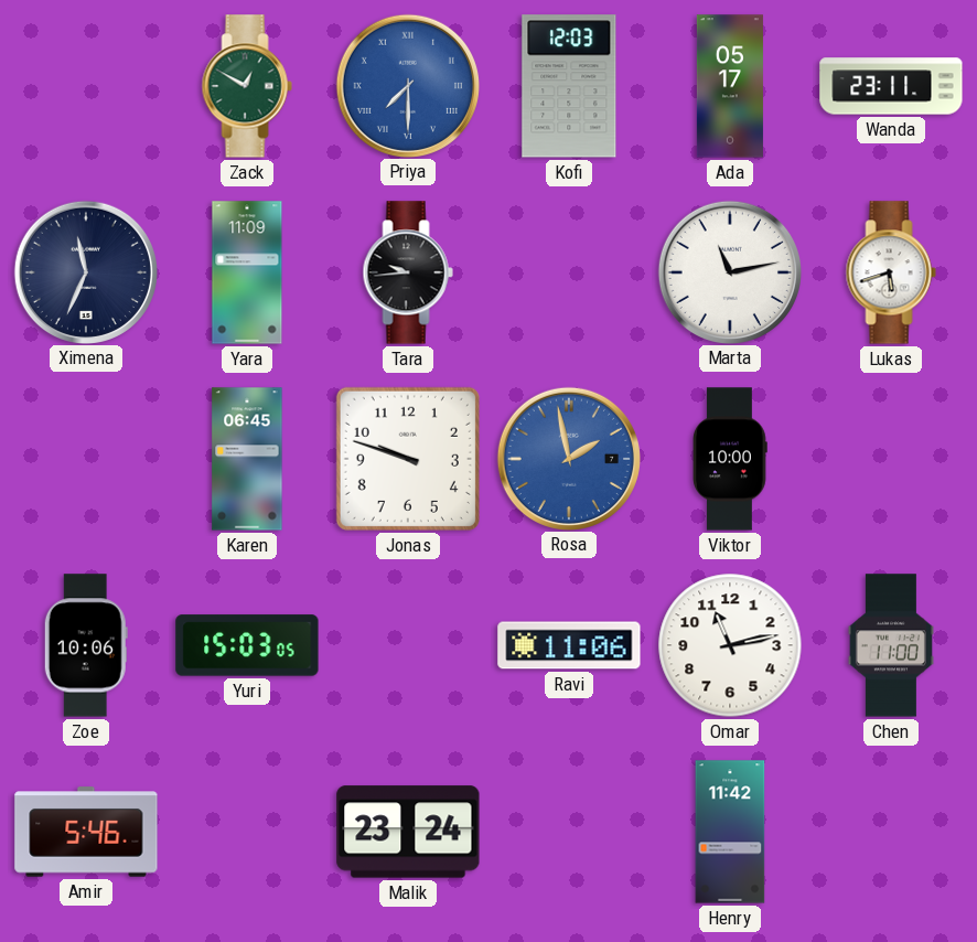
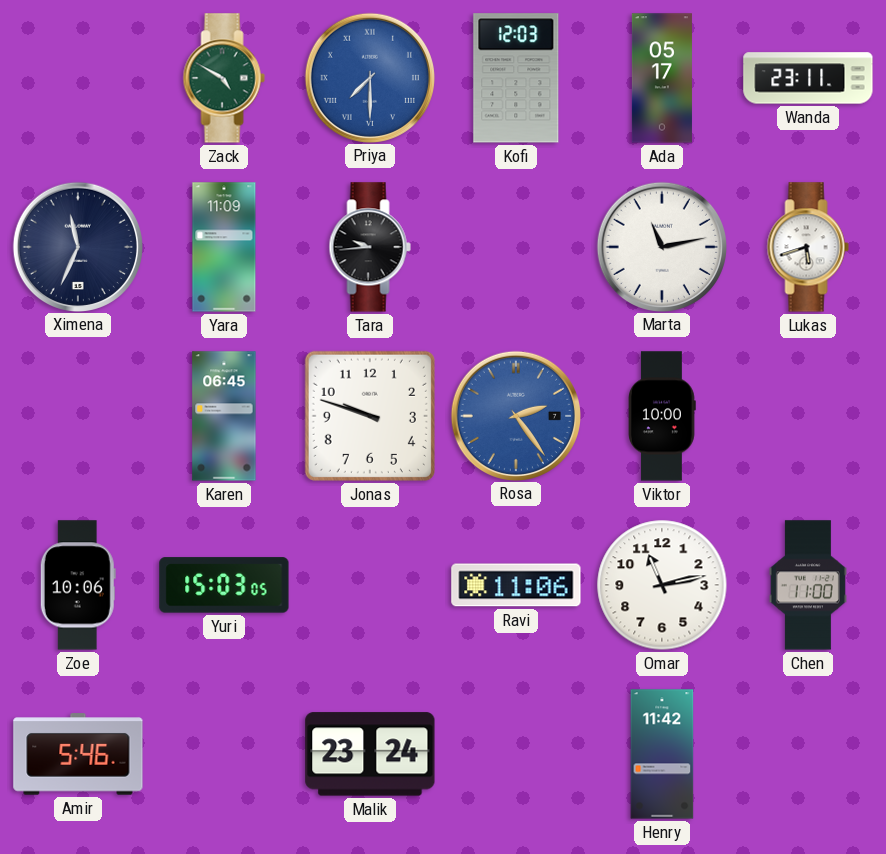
Zack: 12:50 -> 4:50 (224, 78)
Rosa: 1:58 -> 2:24 (515, 415)
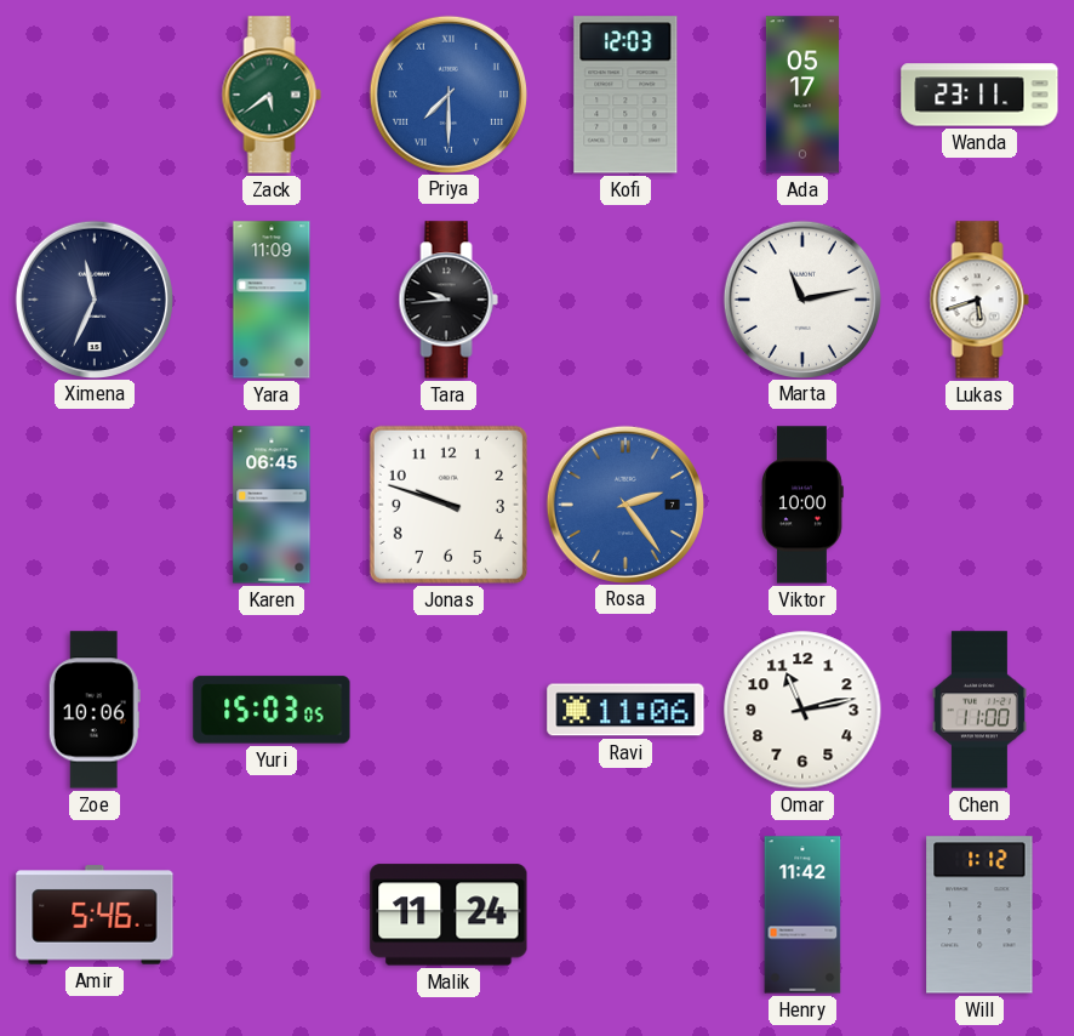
Zack: 4:50 -> 5:39 (272, 95)
Malik: 23:24 -> 11:24 (449, 915)
Will: none -> 1:12 (979, 915)
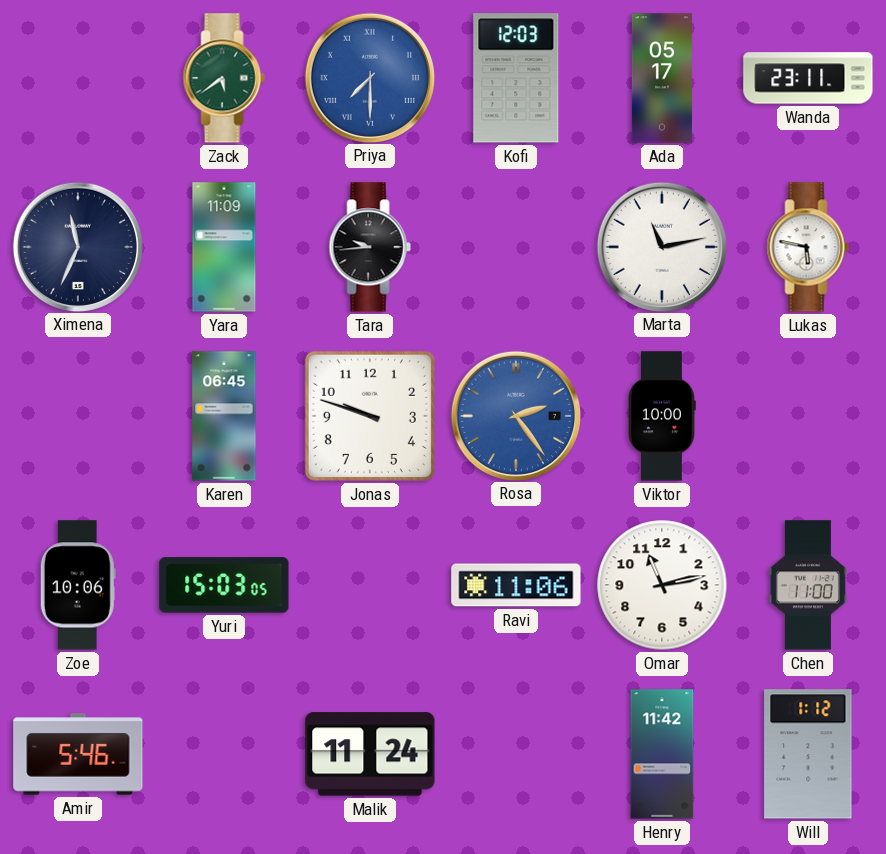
Lukas: 5:42 -> 5:47 (808, 247)
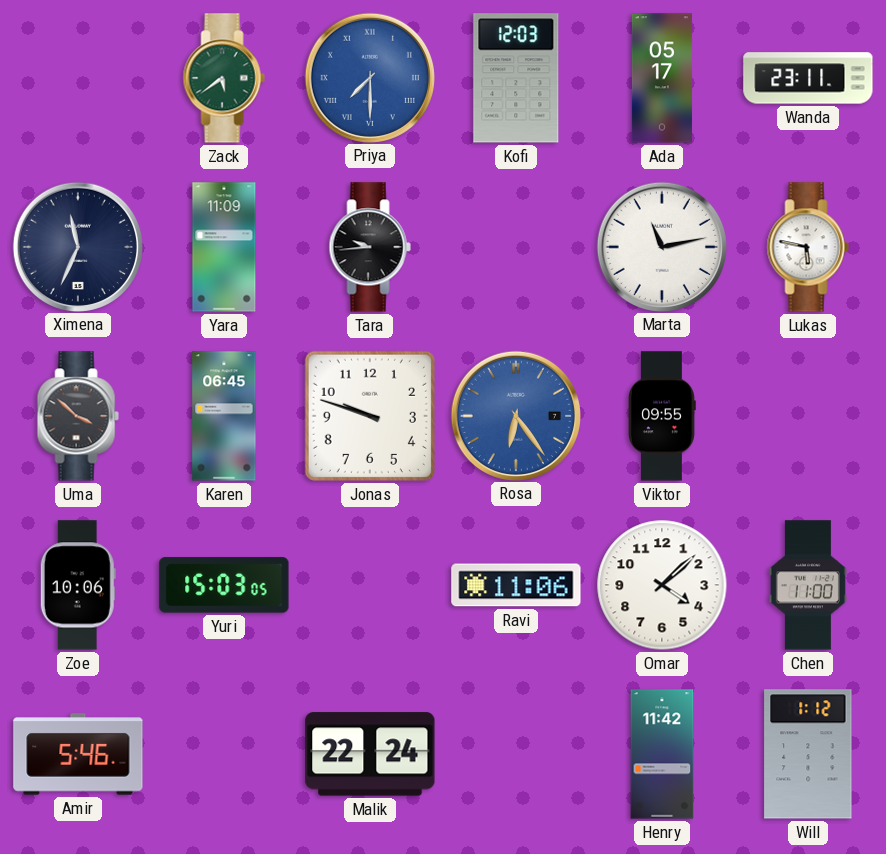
Uma: none -> 3:52 (78, 416)
Rosa: 2:24 -> 6:24 (515, 415)
Viktor: 10:00 -> 09:55 (663, 416)
Omar: 11:13 -> 4:08 (662, 585)
Malik: 11:24 -> 22:24 (370, 754)
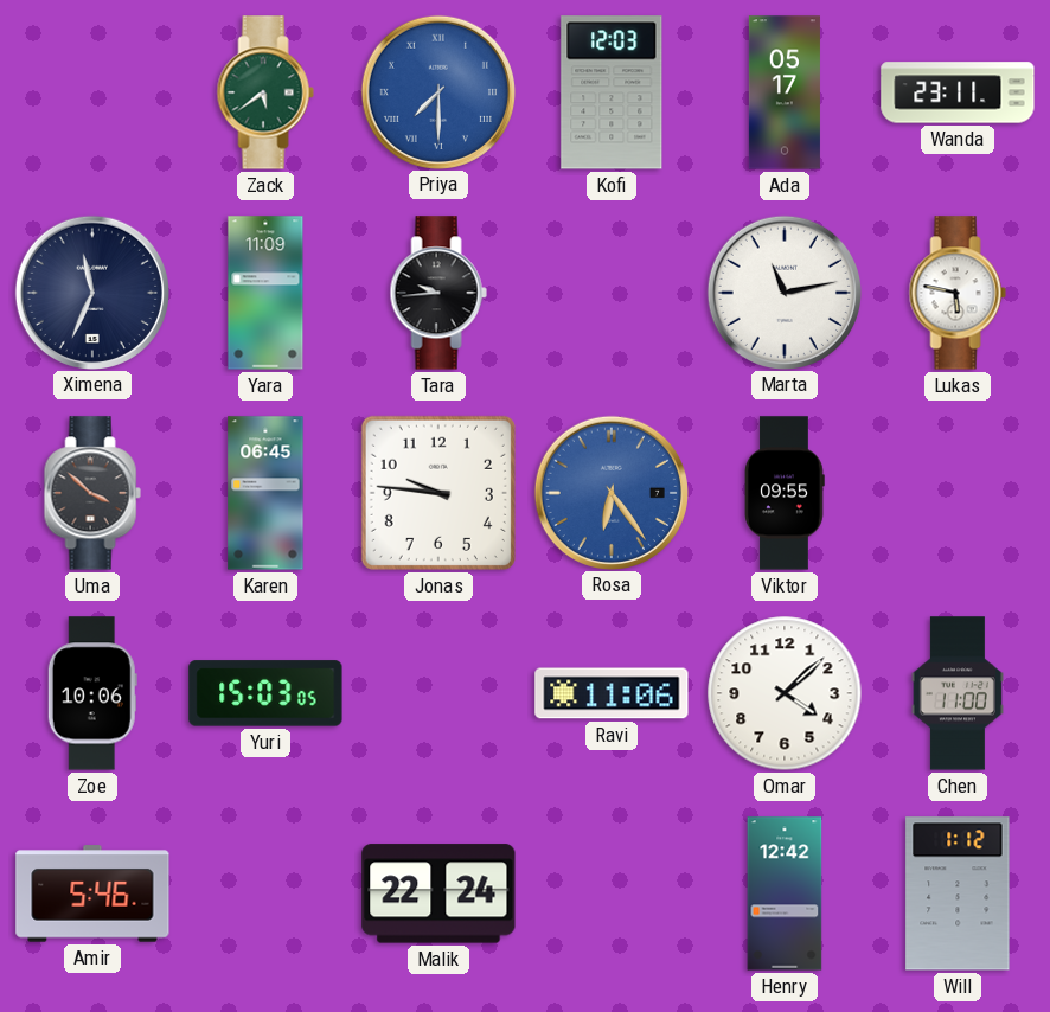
Jonas: 9:48 -> 9:46 (438, 493)
Henry: 11:42 -> 12:42 (785, 893)
